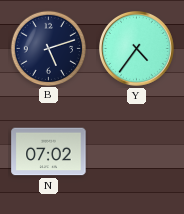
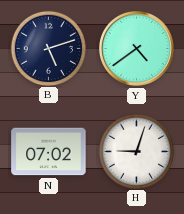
Y: 4:36 -> 4:39 (137, 49)
H: none -> 9:03 (136, 151)
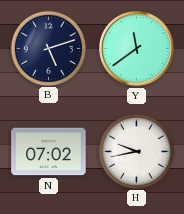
Y: 4:39 -> 11:39 (137, 49)
H: 9:03 -> 9:43 (136, 151)
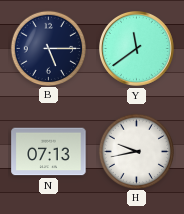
B: 5:12 -> 5:15 (48, 48)
N: 07:02 -> 07:13 (49, 152)
